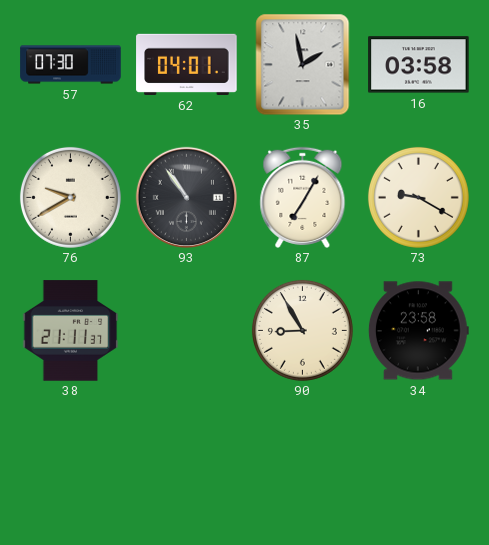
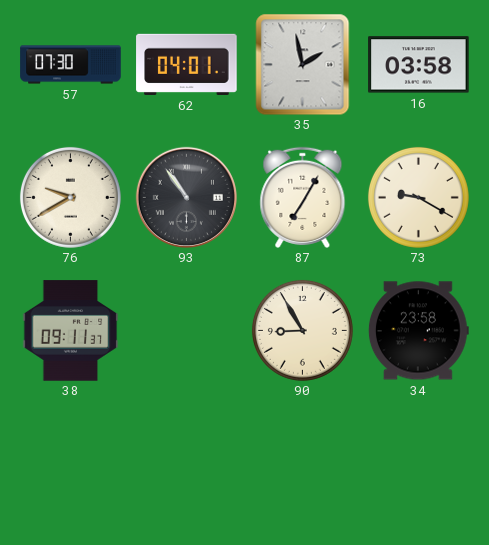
38: 21:11 -> 09:11 (71, 331)
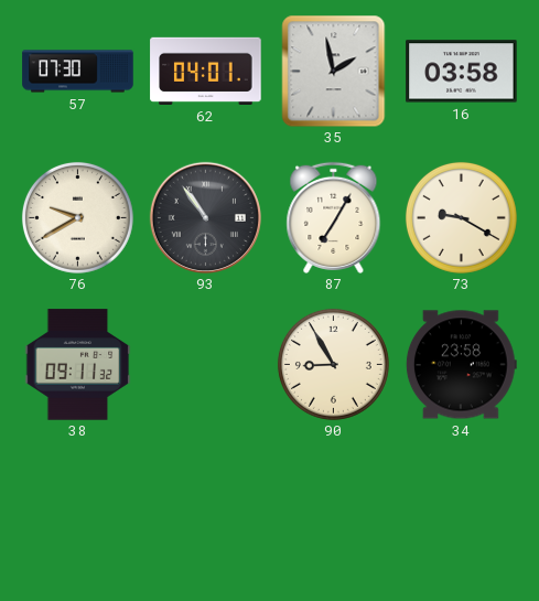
38: 09:11:37 -> 09:11:32 (78, 365)
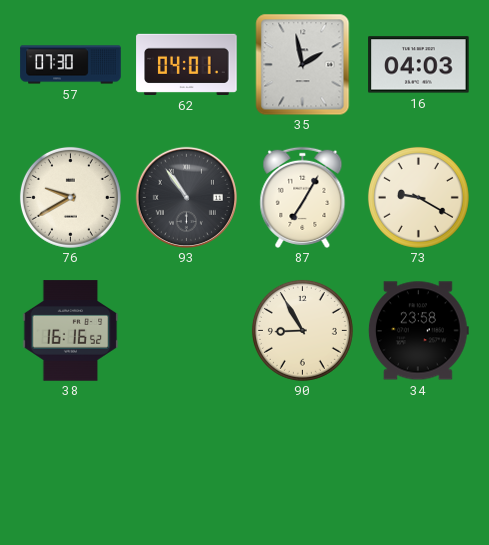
16: 03:58 -> 04:03 (419, 65)
38: 09:11 -> 16:16 (71, 331)
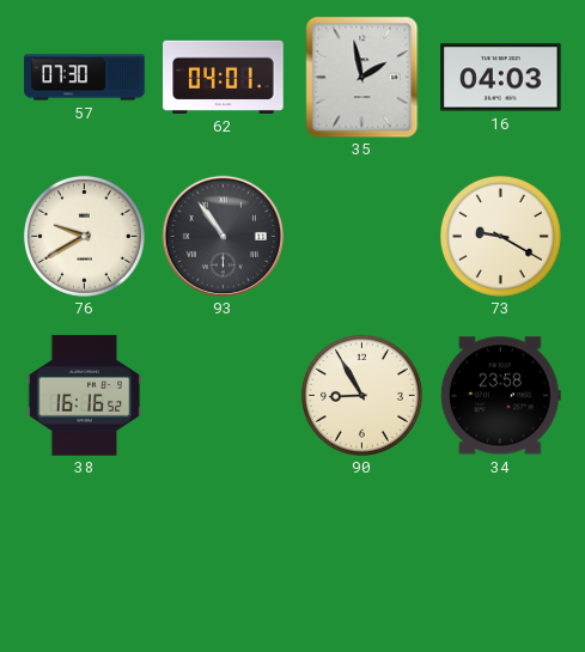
87: 7:05 -> none (303, 197)
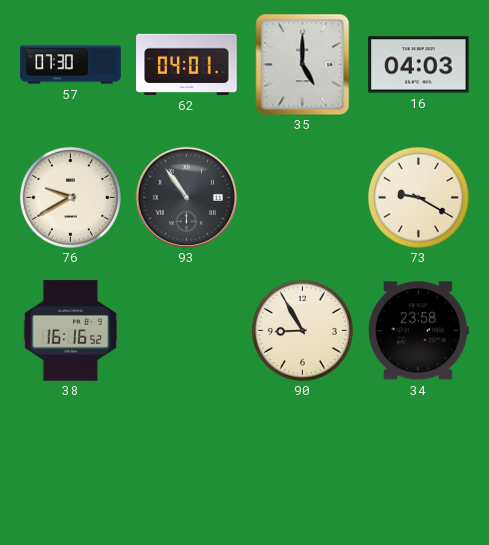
35: 1:58 -> 5:00 (303, 64)
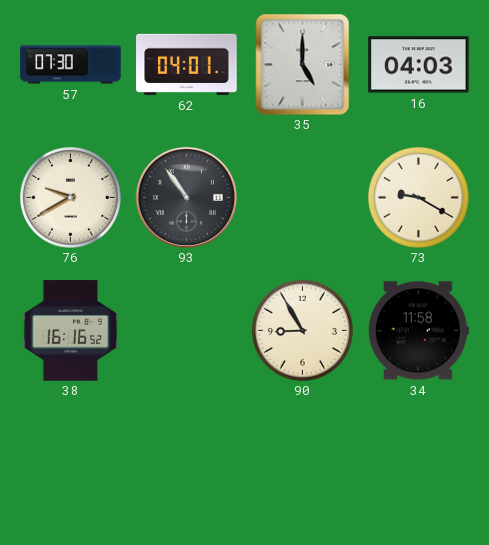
34: 23:58 -> 11:58 (418, 331)
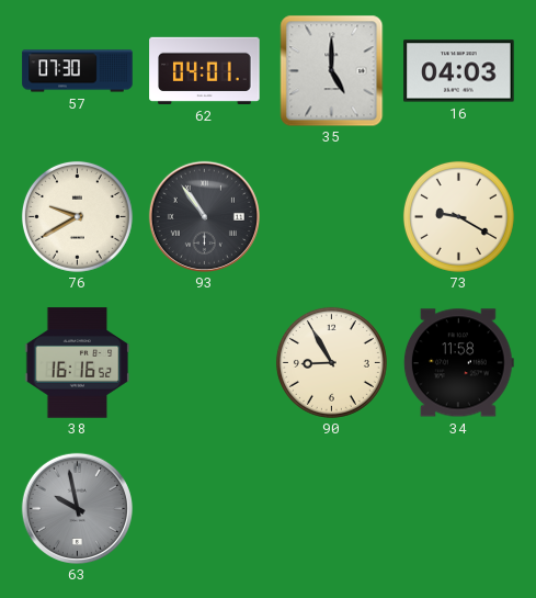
63: none -> 9:58 (77, 508)
